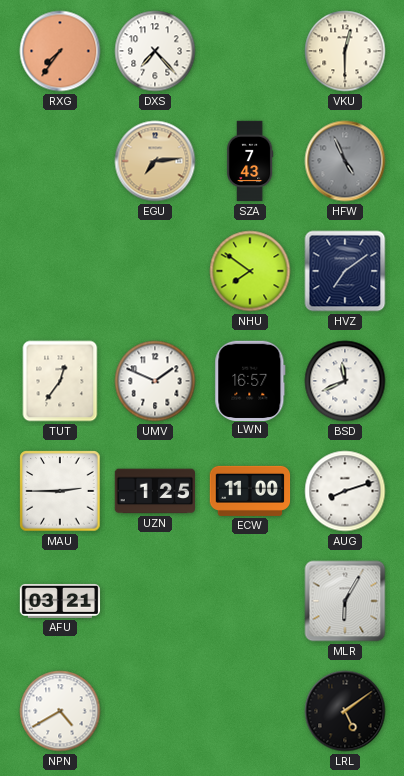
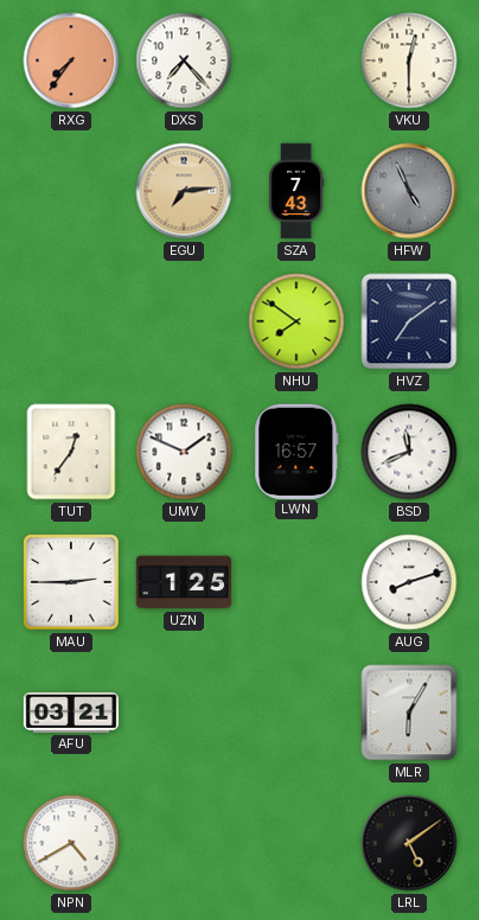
ECW: 11:00 -> none (250, 491)
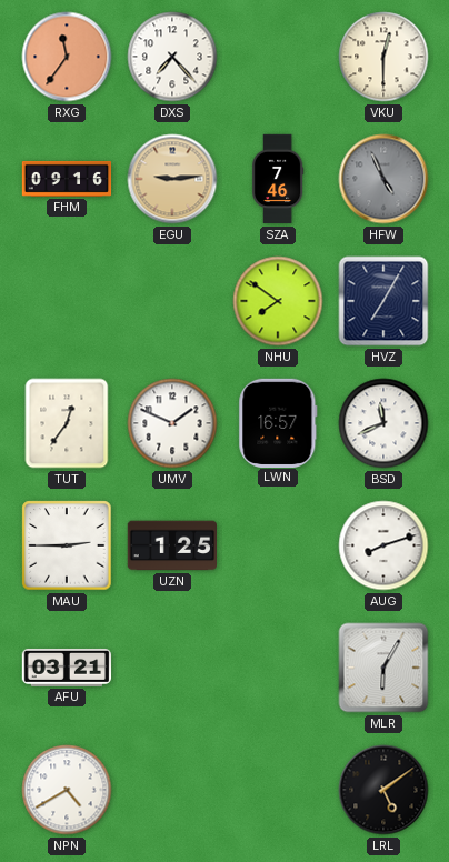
RXG: 7:36 -> 11:36 (67, 57)
FHM: none -> 09:16 (67, 179)
EGU: 7:14 -> 9:14 (172, 179)
SZA: 7:43 -> 7:46 (278, 179)
HVZ: 7:09 -> 7:05 (383, 301)
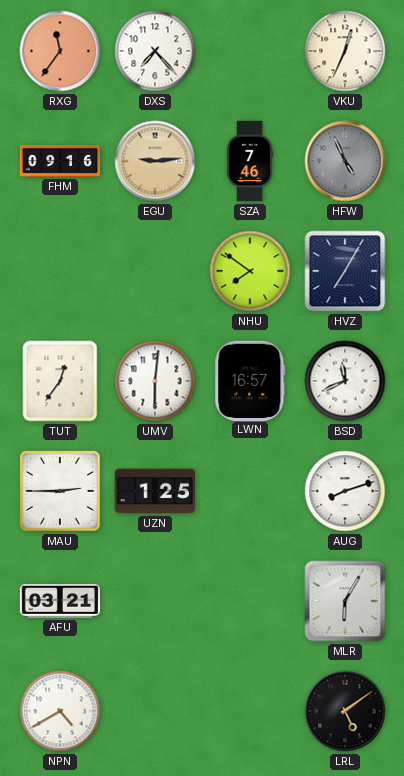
VKU: 12:30 -> 12:34 (345, 51)
UMV: 1:49 -> 6:01 (155, 381)
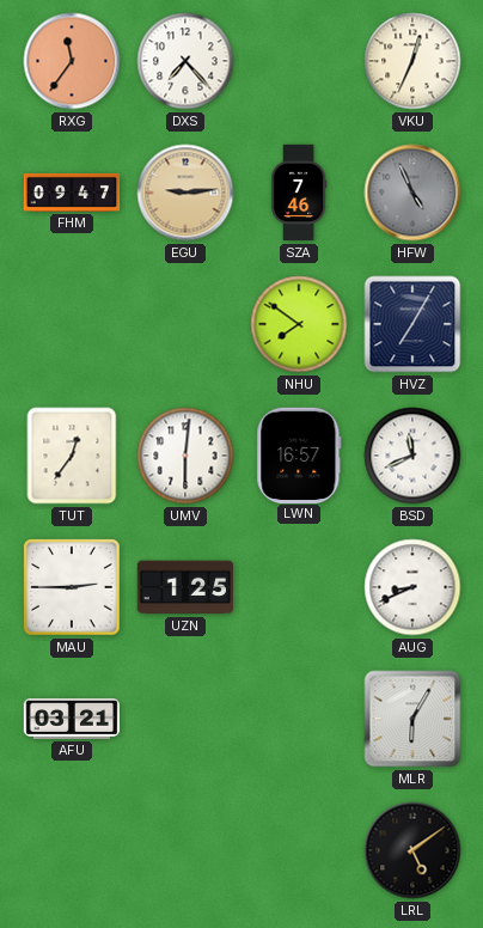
FHM: 09:16 -> 09:47 (72, 193)
AUG: 8:12 -> 8:41 (412, 587)
NPN: 4:40 -> none (60, 711)
